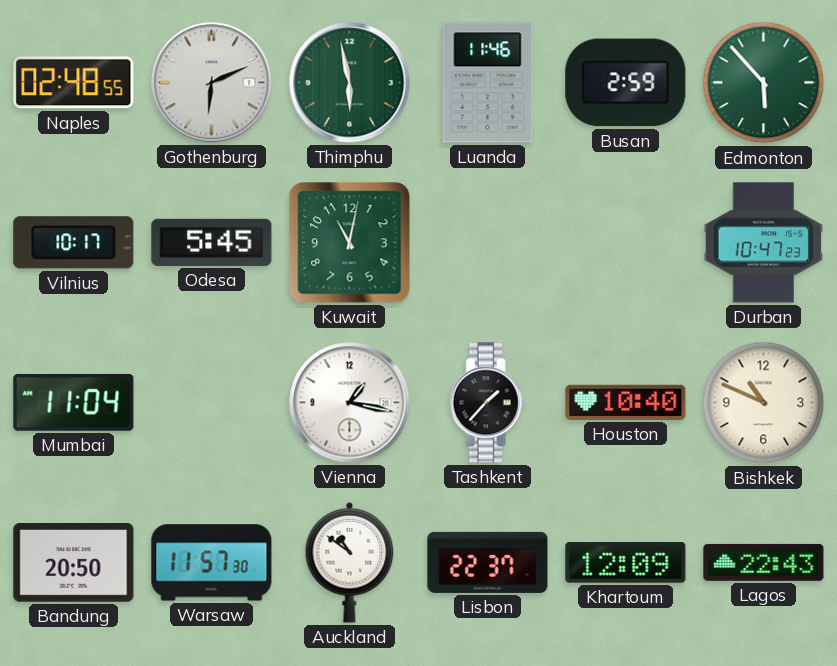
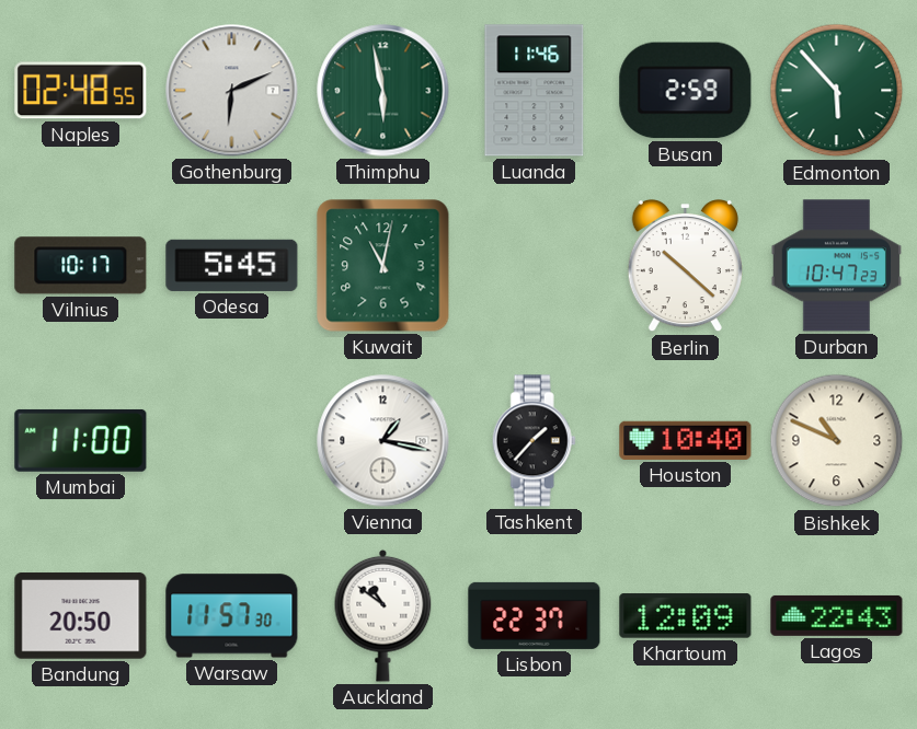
Berlin: none -> 10:22 (685, 267)
Mumbai: 11:04 -> 11:00 (81, 440)
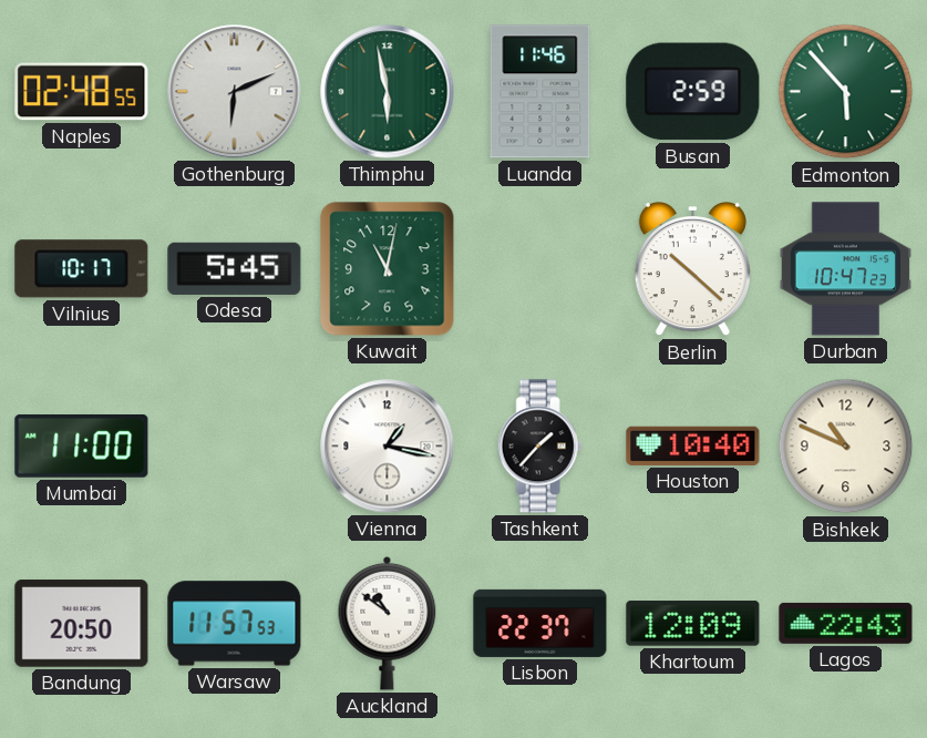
Warsaw: 11:57:30 -> 11:57:53 (235, 624)
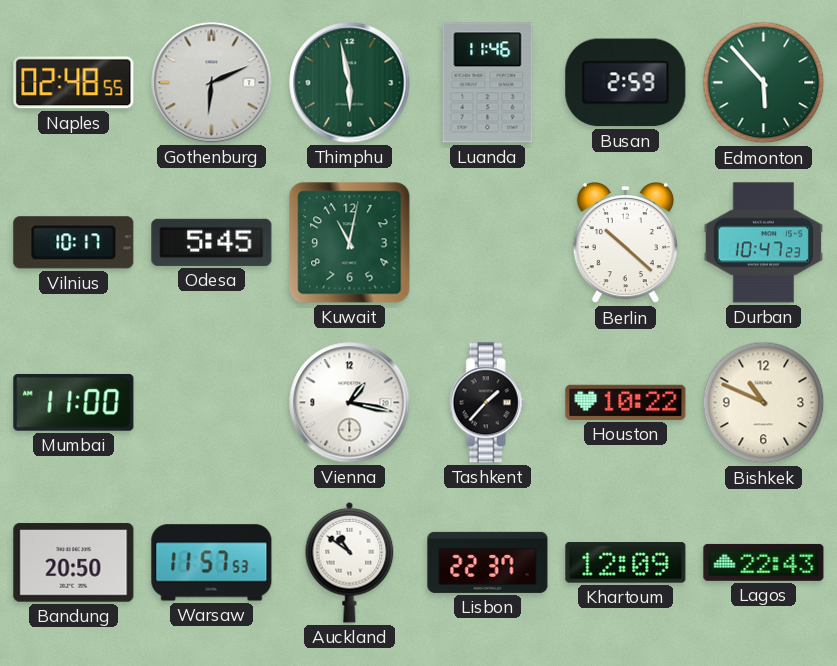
Houston: 10:40 -> 10:22 (626, 402)
